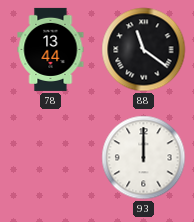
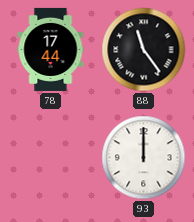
78: 13:44 -> 17:44 (51, 49)
88: 11:21 -> 11:24 (144, 50)
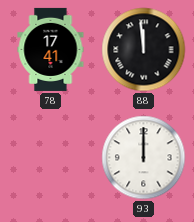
78: 17:44 -> 17:41 (51, 49)
88: 11:24 -> 11:59 (144, 50)
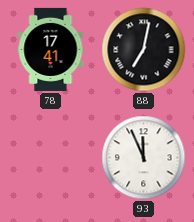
88: 11:59 -> 7:02 (144, 50)
93: 12:00 -> 11:56 (144, 158)
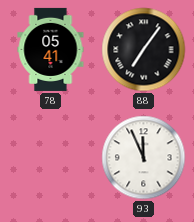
78: 17:41 -> 05:41 (51, 49)
88: 7:02 -> 7:06 (144, 50)
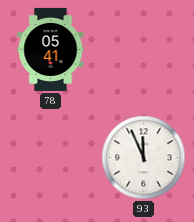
88: 7:06 -> none (144, 50)
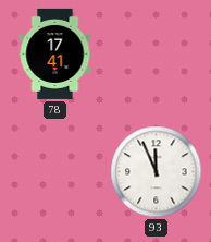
78: 05:41 -> 17:41 (55, 53)
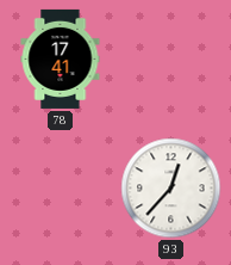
93: 11:56 -> 12:37 (171, 189)
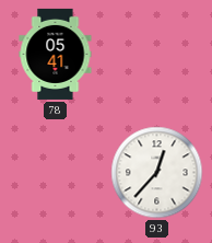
78: 17:41 -> 05:41 (56, 54)
